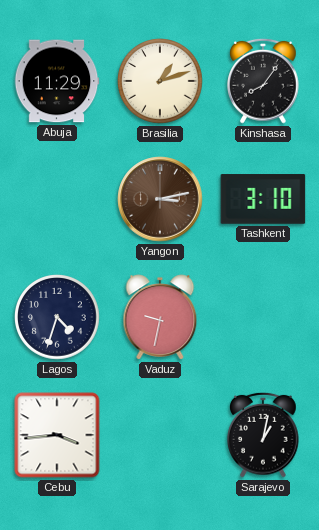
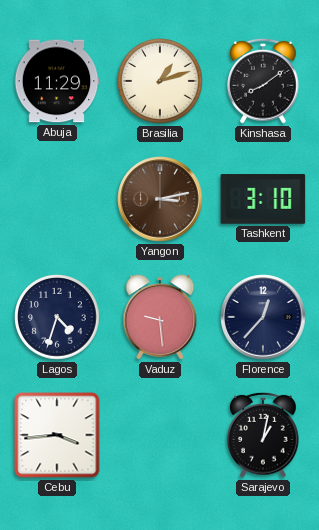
Kinshasa: 8:06 -> 8:09 (264, 81)
Vaduz: 9:32 -> 9:29 (160, 317)
Florence: none -> 12:37 (263, 317)
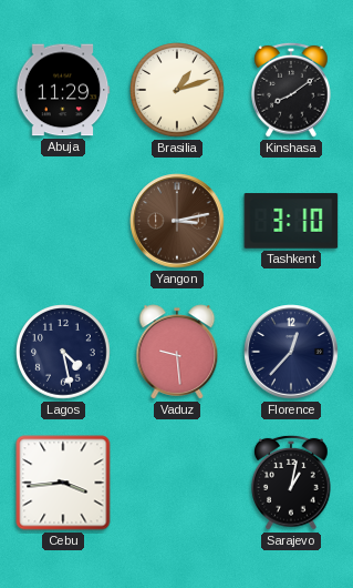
Lagos: 4:33 -> 4:28 (63, 352)
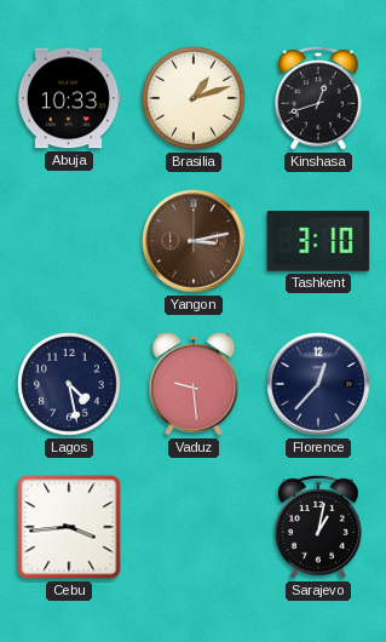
Abuja: 11:29 -> 10:33 (69, 98)
Kinshasa: 8:09 -> 12:42 (319, 98)
